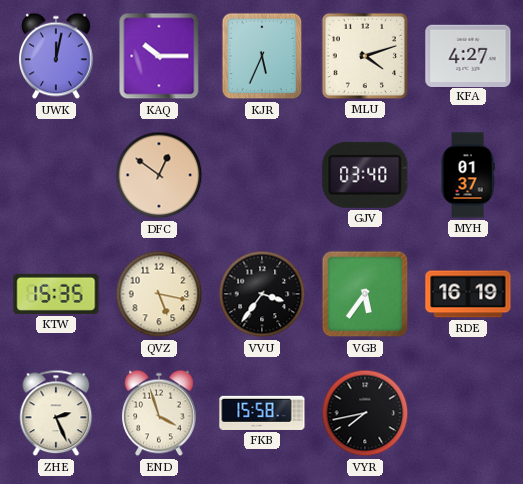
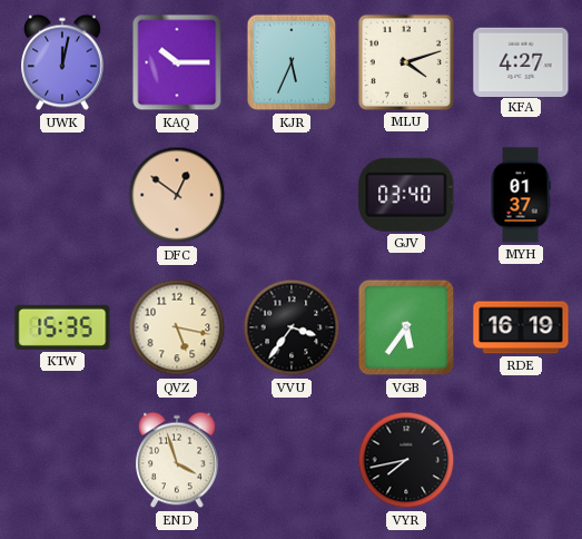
ZHE: 2:26 -> none (56, 413)
FKB: 15:58 -> none (262, 413)
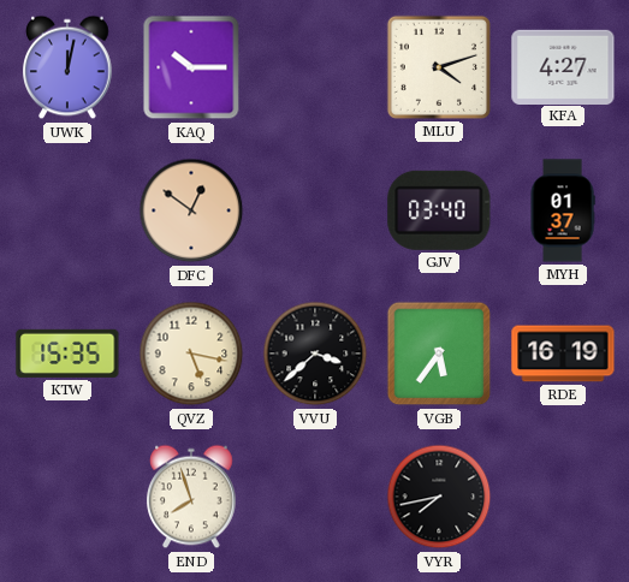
KJR: 5:34 -> none (292, 62)
VVU: 3:36 -> 3:38 (315, 354)
END: 3:57 -> 7:57 (191, 497)
